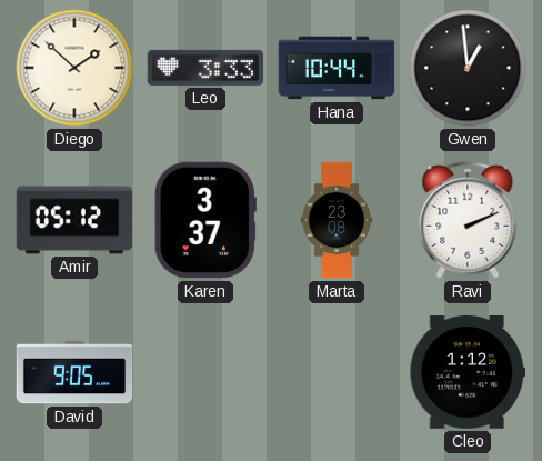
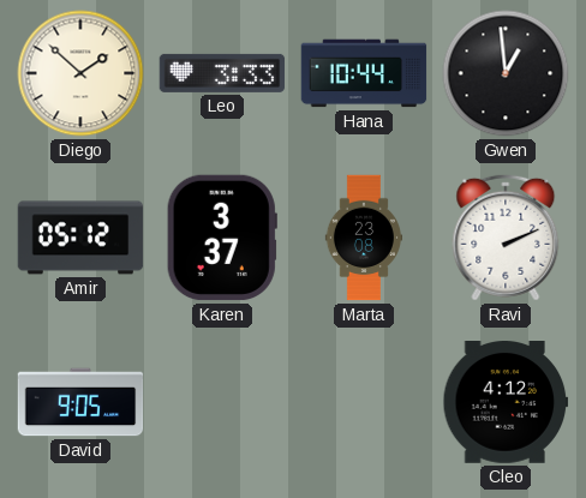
Cleo: 1:12 -> 4:12 (506, 403)
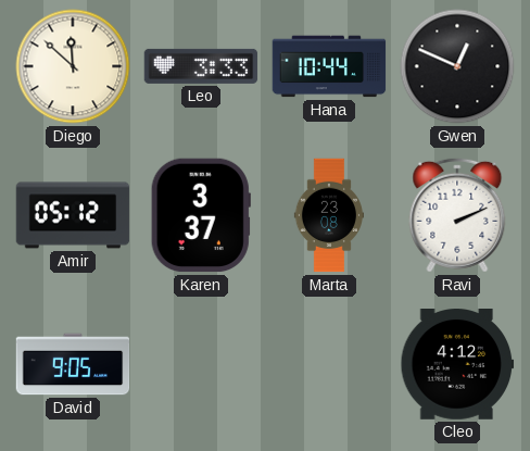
Diego: 1:52 -> 11:52 (73, 66)
Gwen: 12:59 -> 12:49 (457, 66)
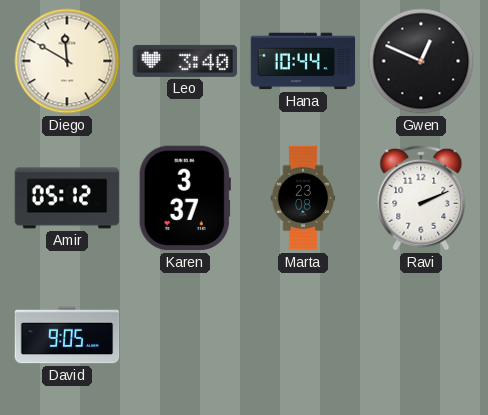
Diego: 11:52 -> 11:50 (67, 61)
Leo: 3:33 -> 3:40 (185, 61)
Cleo: 4:12 -> none (457, 365)
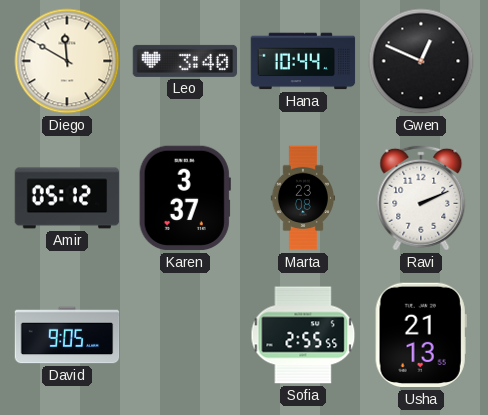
Sofia: none -> 2:55 (303, 335)
Usha: none -> 21:13 (421, 335)
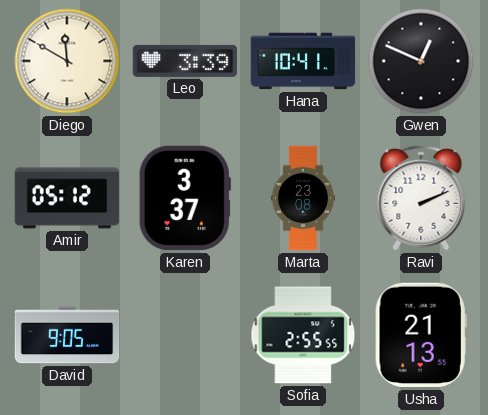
Leo: 3:40 -> 3:39 (185, 61)
Hana: 10:44 -> 10:41 (303, 61)
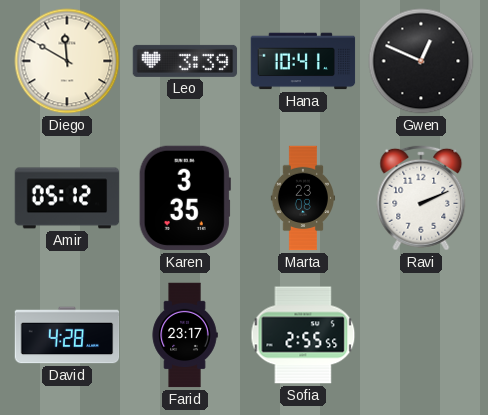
Karen: 3:37 -> 3:35 (185, 198)
David: 9:05 -> 4:28 (67, 335)
Farid: none -> 23:17 (185, 335)
Usha: 21:13 -> none (421, 335)
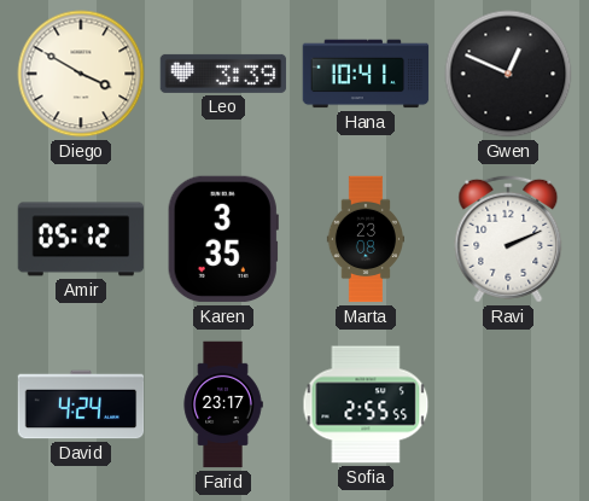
Diego: 11:50 -> 3:50 (81, 74)
David: 4:28 -> 4:24 (81, 404)
